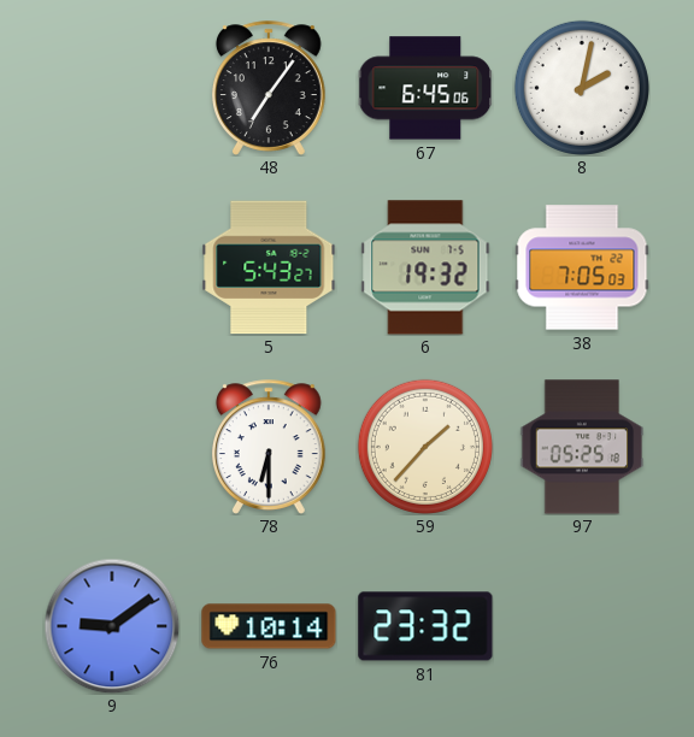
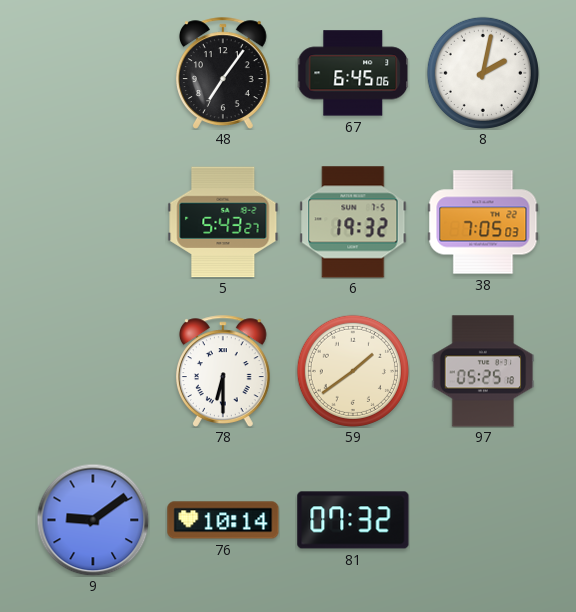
59: 1:37 -> 1:39 (353, 371)
81: 23:32 -> 07:32 (353, 520)
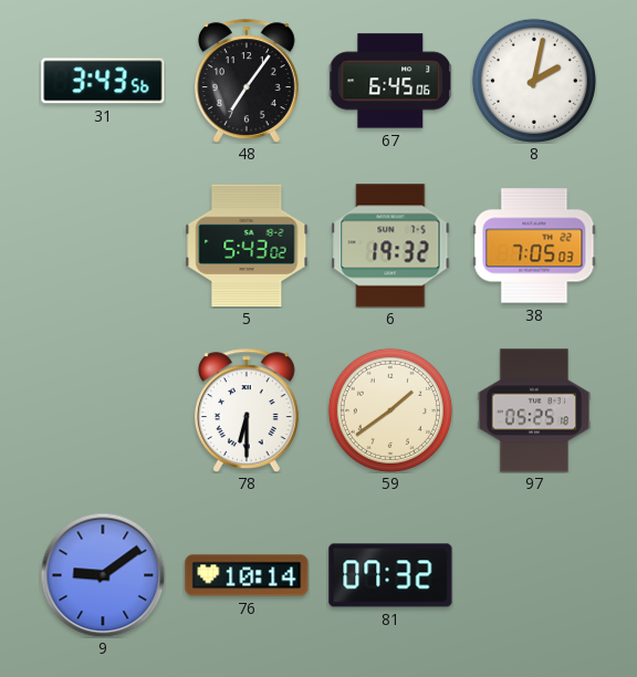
31: none -> 3:43 (103, 81)
5: 5:43:27 -> 5:43:02 (247, 246)
